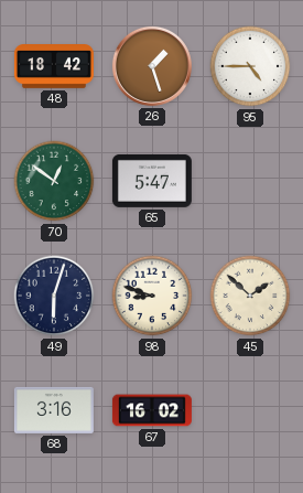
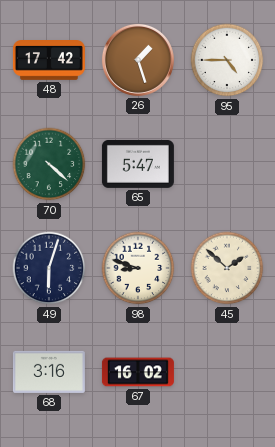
48: 18:42 -> 17:42 (49, 60)
70: 12:51 -> 4:22 (49, 164)
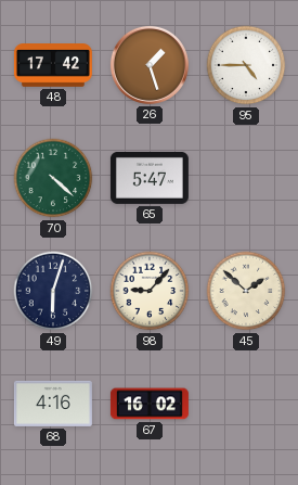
98: 8:48 -> 9:07 (150, 291)
68: 3:16 -> 4:16 (53, 404)
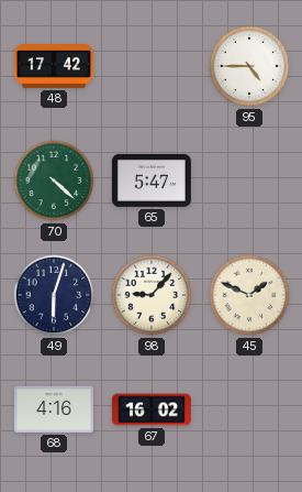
26: 1:27 -> none (150, 65)
45: 1:52 -> 1:49 (249, 295)
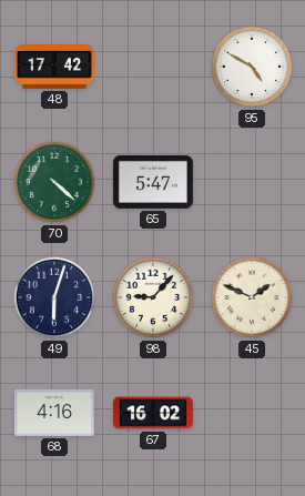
95: 4:45 -> 4:50 (252, 67)
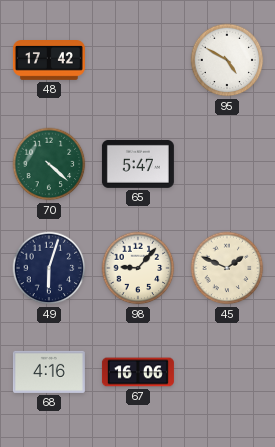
67: 16:02 -> 16:06 (138, 372)
